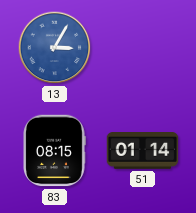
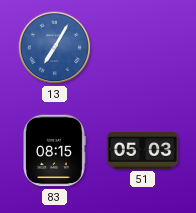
13: 3:05 -> 7:05 (55, 48)
51: 01:14 -> 05:03 (143, 151)
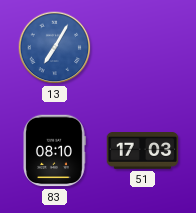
83: 08:15 -> 08:10 (54, 151)
51: 05:03 -> 17:03 (143, 151)
